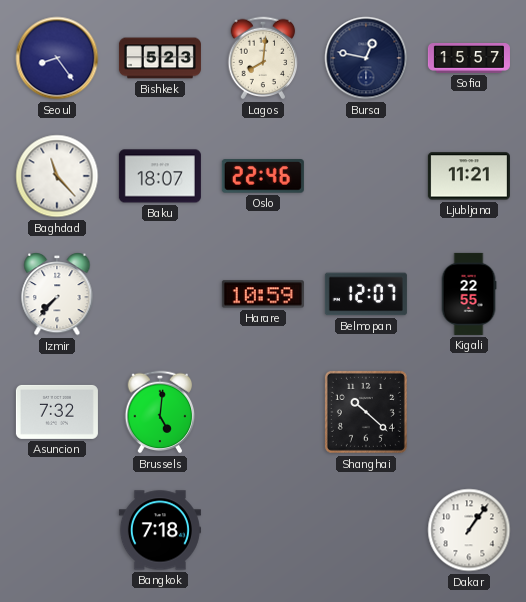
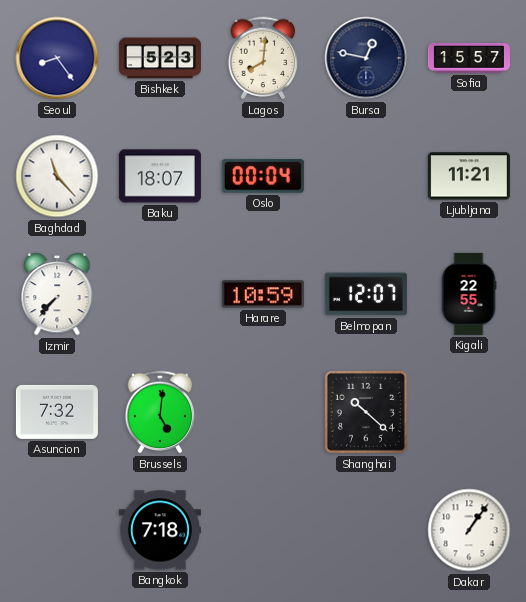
Oslo: 22:46 -> 00:04 (263, 176)
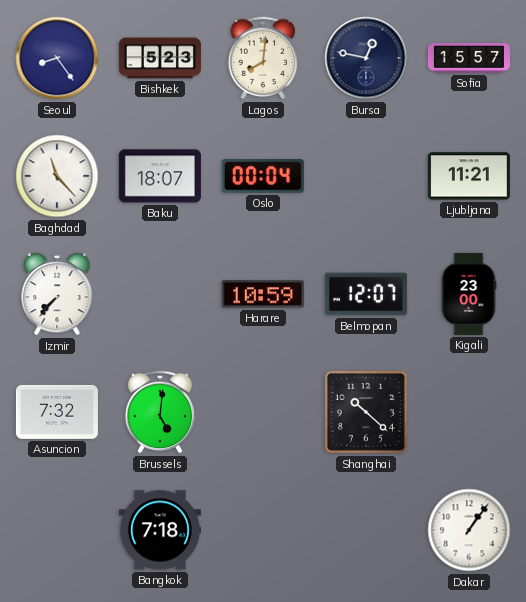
Kigali: 22:55 -> 23:00 (469, 294)
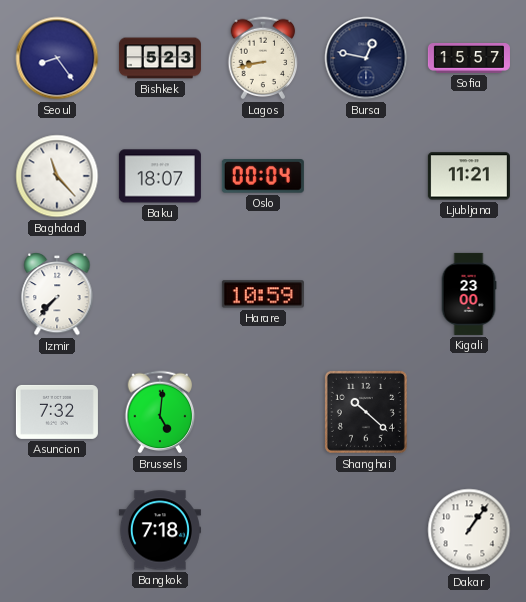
Lagos: 8:01 -> 8:43 (263, 58)
Belmopan: 12:07 -> none (366, 294)
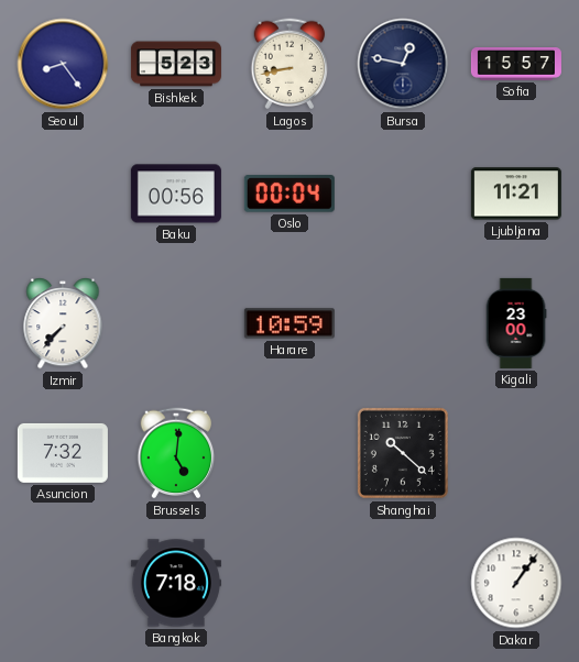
Baghdad: 11:23 -> none (57, 176)
Baku: 18:07 -> 00:56 (176, 194)
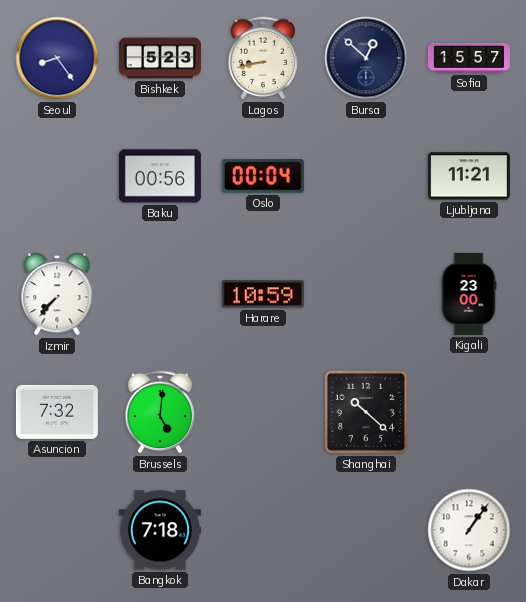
Bursa: 12:47 -> 12:52 (366, 58)
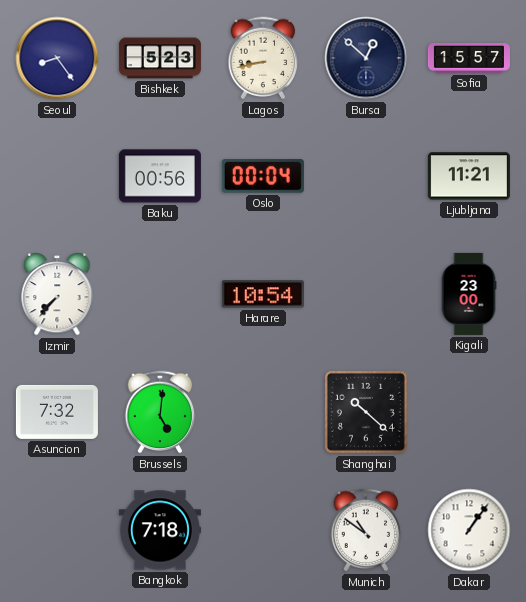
Harare: 10:59 -> 10:54 (263, 294)
Munich: none -> 10:51 (366, 530)
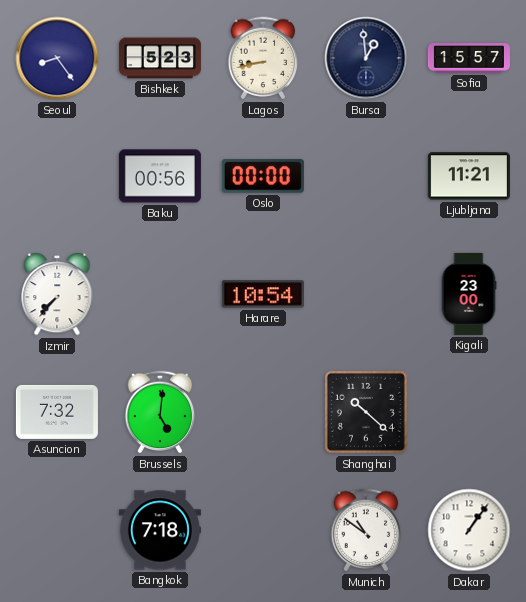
Bursa: 12:52 -> 12:59 (366, 58)
Oslo: 00:04 -> 00:00 (263, 176)
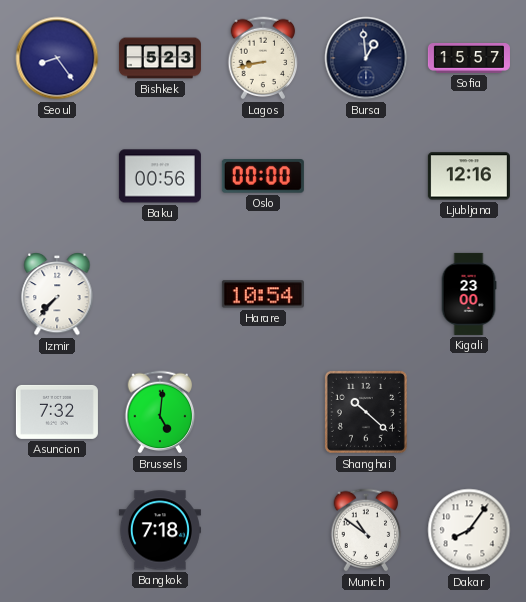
Ljubljana: 11:21 -> 12:16 (469, 176)
Dakar: 1:06 -> 8:06 (469, 530)
